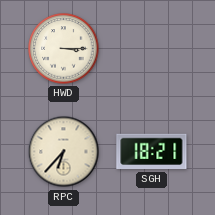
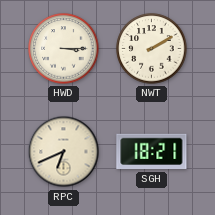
NWT: none -> 2:10 (152, 49)
RPC: 6:37 -> 6:41 (64, 152)
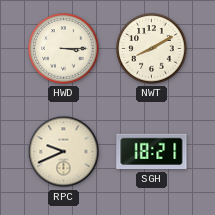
NWT: 2:10 -> 8:10 (152, 49)
RPC: 6:41 -> 9:41 (64, 152)
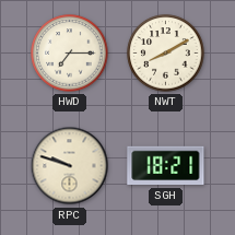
HWD: 3:15 -> 7:15 (70, 54)
RPC: 9:41 -> 9:48 (70, 166)
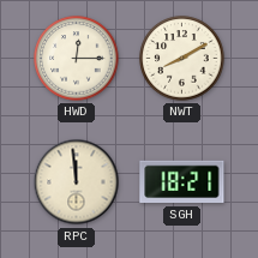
HWD: 7:15 -> 12:15 (77, 59)
RPC: 9:48 -> 11:59 (77, 182)
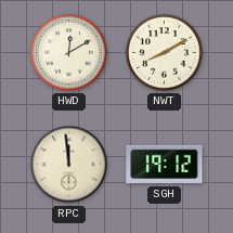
HWD: 12:15 -> 12:10 (69, 53)
SGH: 18:21 -> 19:12 (165, 165)
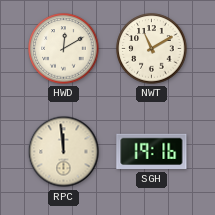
NWT: 8:10 -> 11:10 (152, 49)
SGH: 19:12 -> 19:16 (152, 152)
